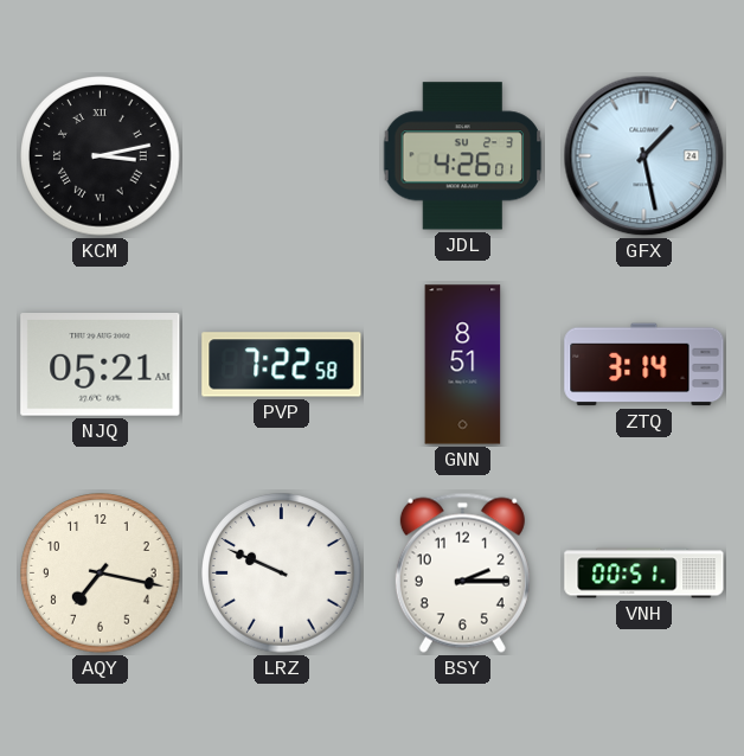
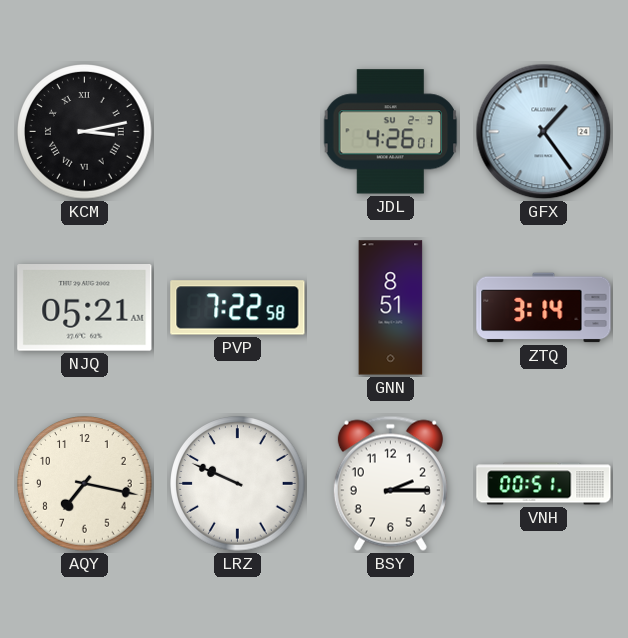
GFX: 1:28 -> 1:24 (544, 132)
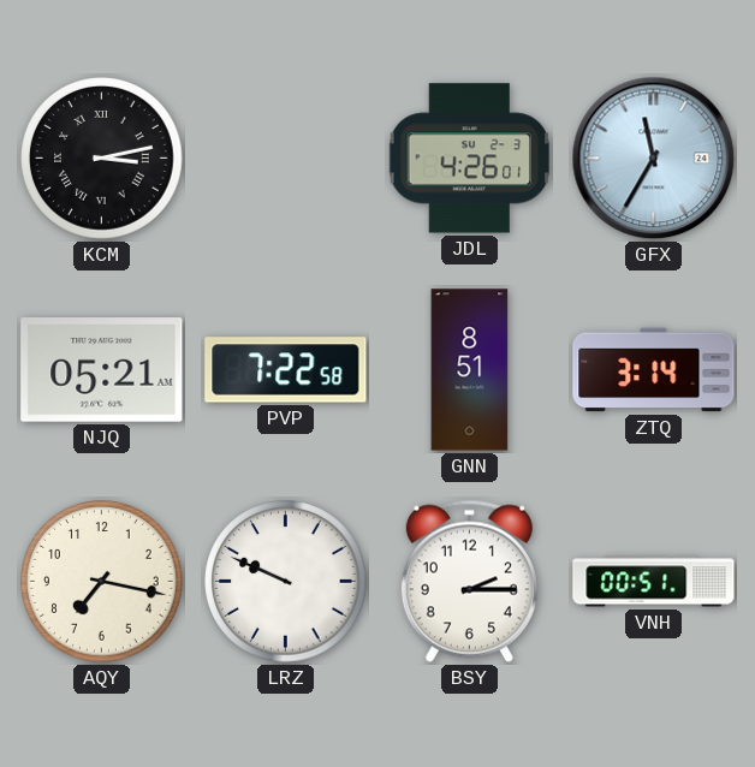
GFX: 1:24 -> 11:35 (654, 159)
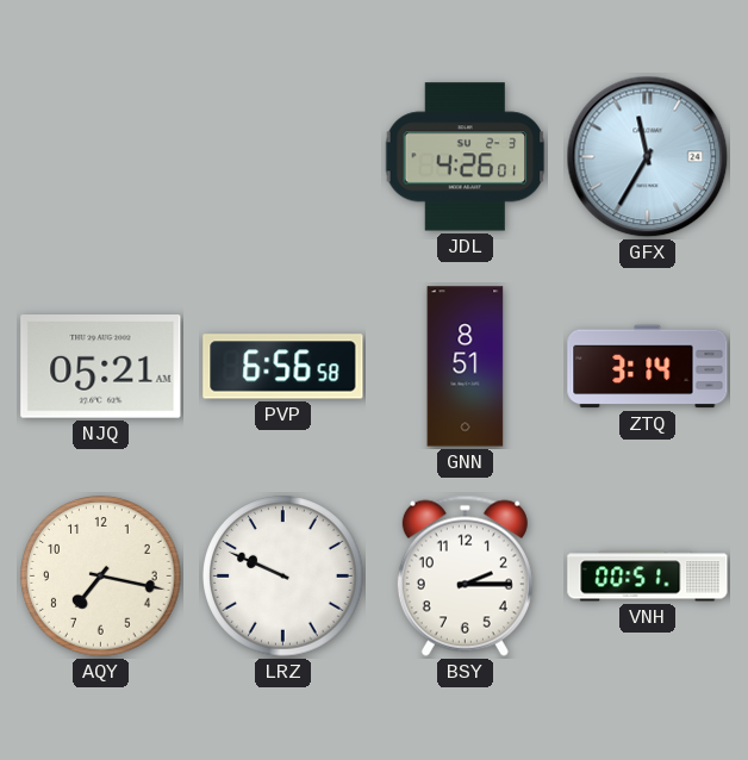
KCM: 3:13 -> none (102, 159)
PVP: 7:22 -> 6:56 (283, 367)
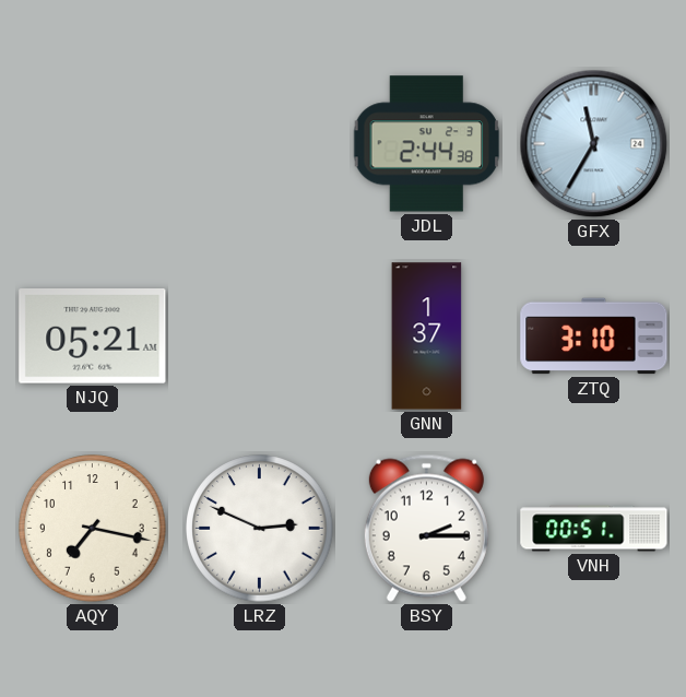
JDL: 4:26 -> 2:44 (427, 144)
PVP: 6:56 -> none (283, 367)
GNN: 8:51 -> 1:37 (427, 336)
ZTQ: 3:14 -> 3:10 (594, 336)
LRZ: 9:49 -> 2:49 (260, 529)
